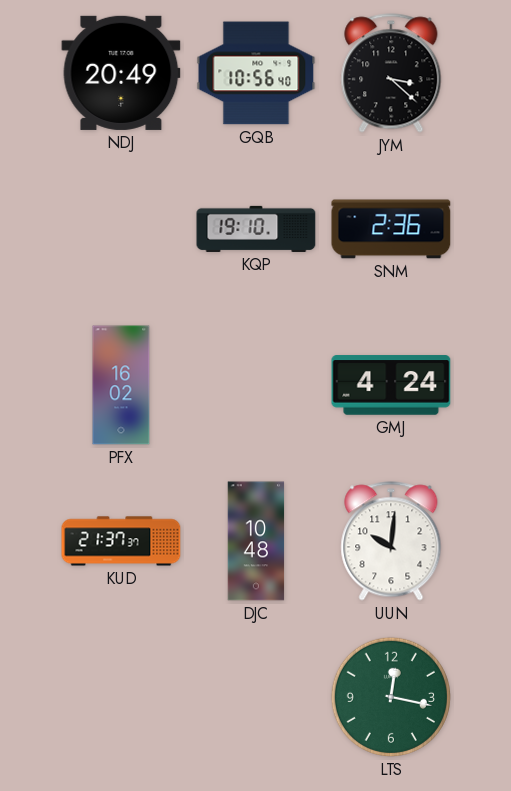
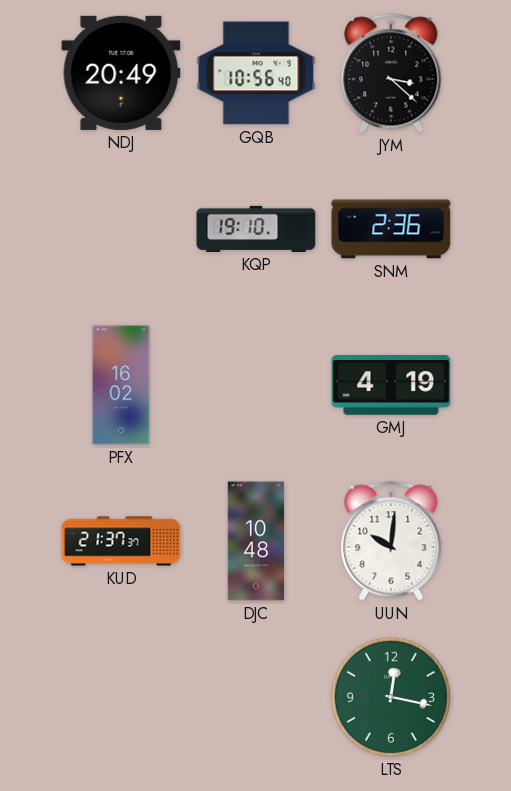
GMJ: 4:24 -> 4:19 (391, 385)
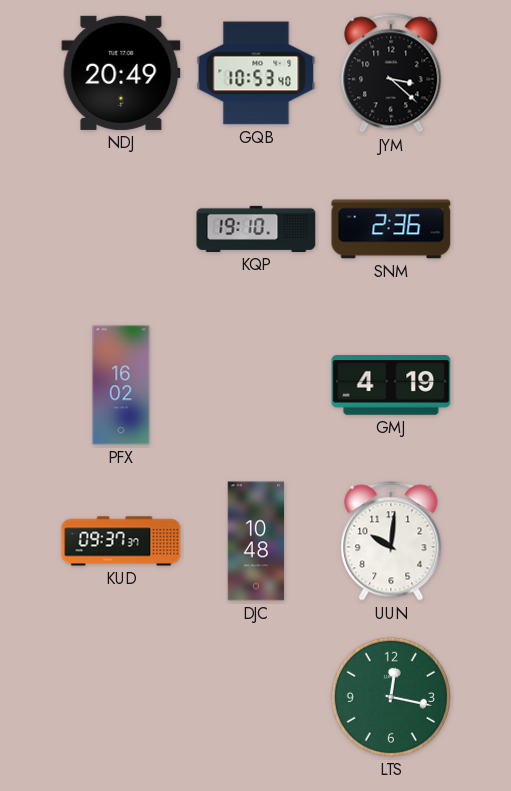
GQB: 10:56 -> 10:53 (256, 73)
KUD: 21:37 -> 09:37 (121, 541)
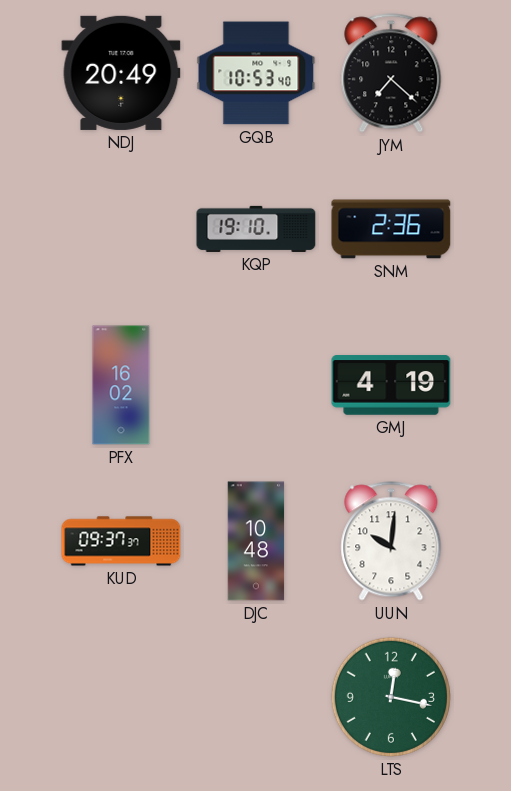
JYM: 3:22 -> 7:22 (391, 73)
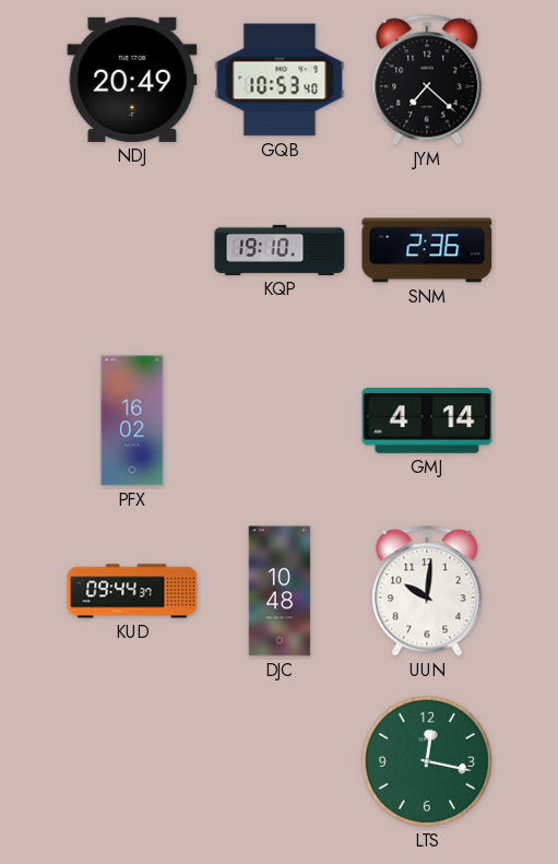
GMJ: 4:19 -> 4:14 (427, 421)
KUD: 09:37 -> 09:44 (132, 591)
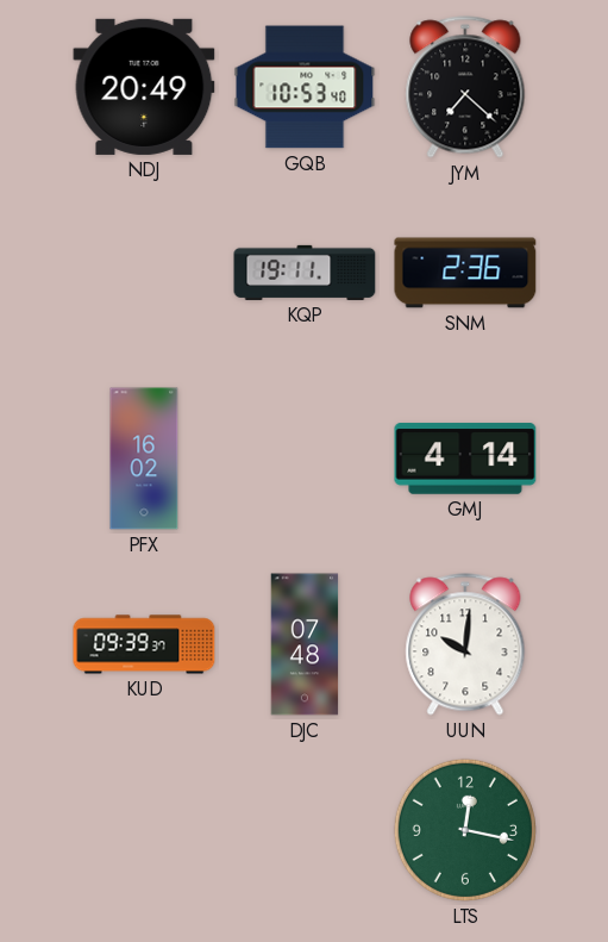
KQP: 19:10 -> 19:11 (305, 273)
KUD: 09:44 -> 09:39 (144, 644)
DJC: 10:48 -> 07:48 (305, 644)
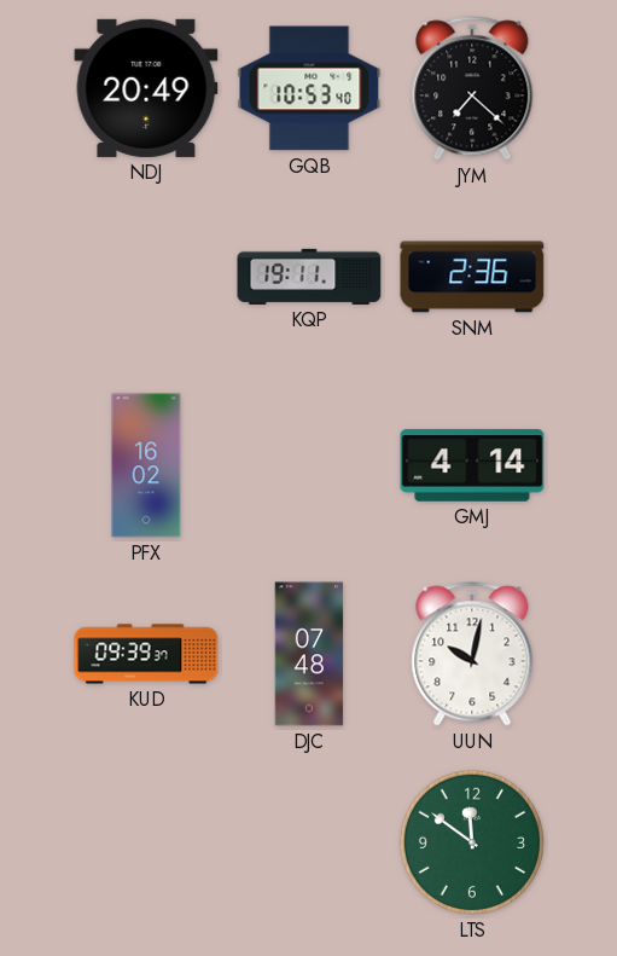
UUN: 10:01 -> 10:02 (472, 654)
LTS: 12:17 -> 11:51 (472, 842)
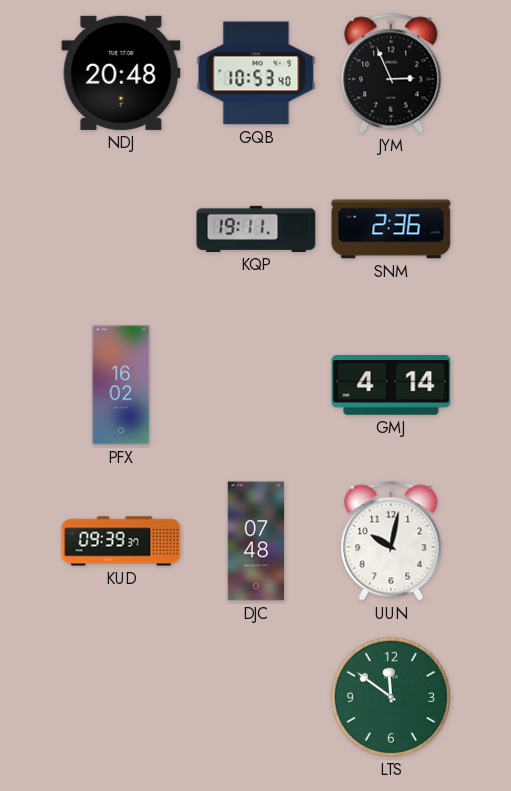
NDJ: 20:49 -> 20:48 (121, 73)
JYM: 7:22 -> 2:56 (391, 73)
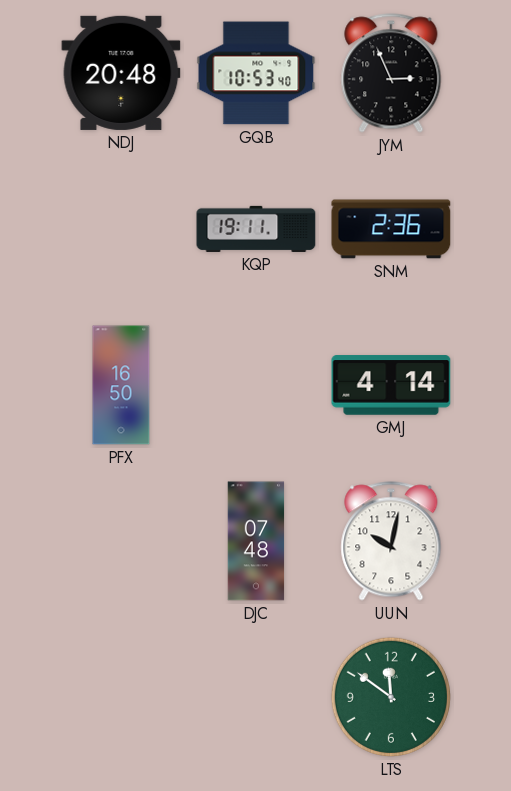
PFX: 16:02 -> 16:50 (121, 385)
KUD: 09:39 -> none (121, 541)
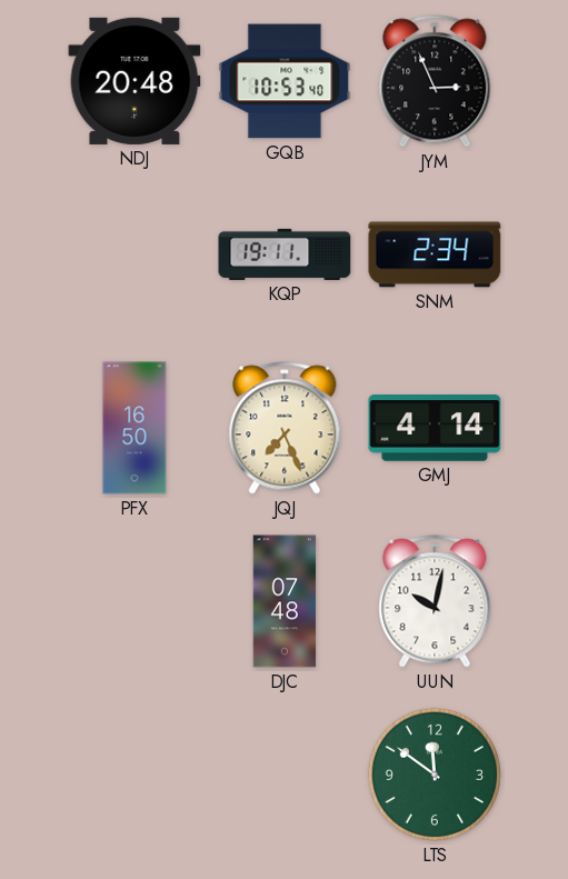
SNM: 2:36 -> 2:34 (435, 254)
JQJ: none -> 7:26 (285, 428)
